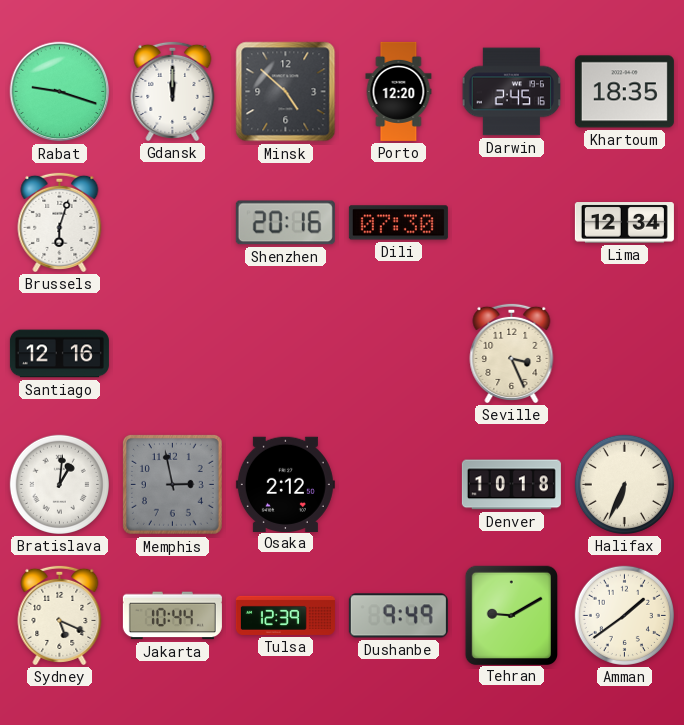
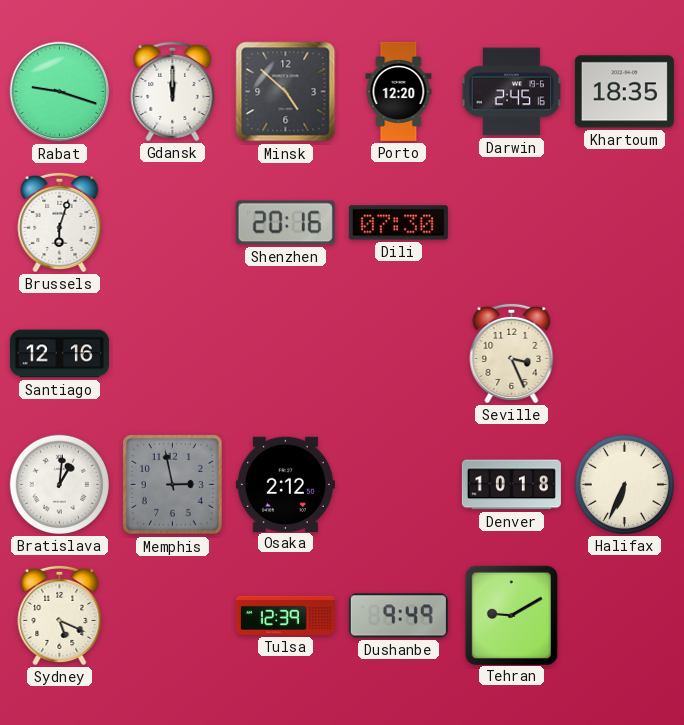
Lima: 12:34 -> none (624, 223)
Jakarta: 10:44 -> none (172, 616)
Amman: 1:39 -> none (624, 615)
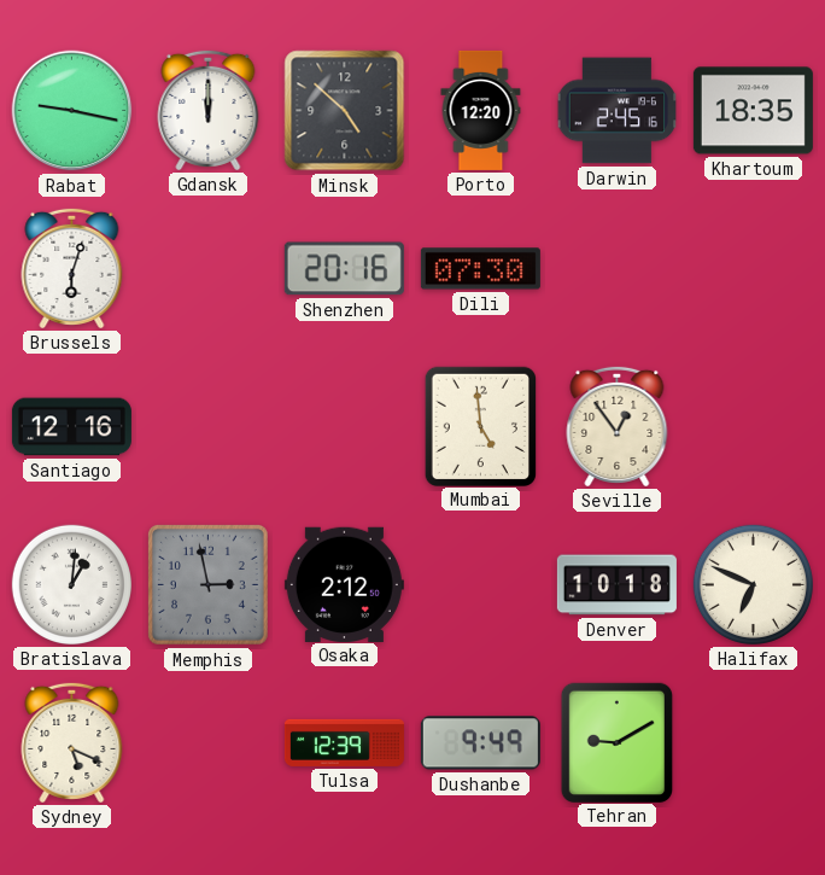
Rabat: 9:18 -> 9:17 (72, 111)
Mumbai: none -> 4:59 (480, 426)
Seville: 3:26 -> 12:54 (618, 426)
Halifax: 6:34 -> 6:49 (753, 584)
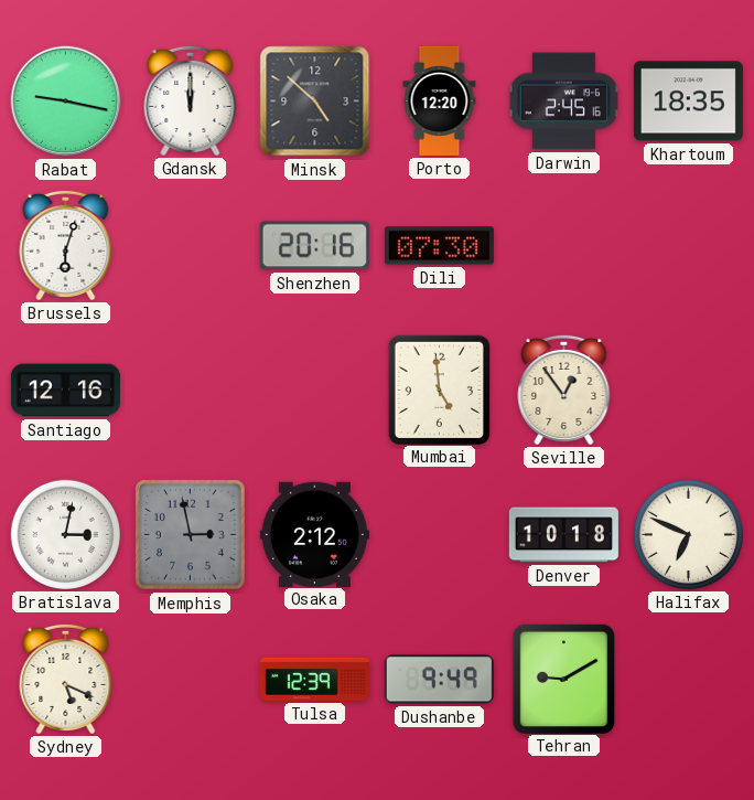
Bratislava: 1:01 -> 3:02 (65, 534)
